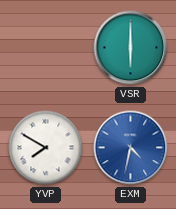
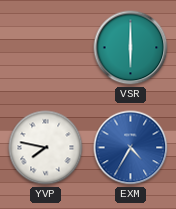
YVP: 7:50 -> 7:47 (46, 148)
EXM: 4:32 -> 4:35 (131, 148)
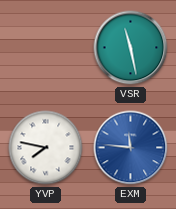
VSR: 6:00 -> 11:28 (131, 48)
EXM: 4:35 -> 11:46 (131, 148)
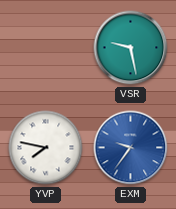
VSR: 11:28 -> 9:28 (131, 48)
EXM: 11:46 -> 9:36 (131, 148)
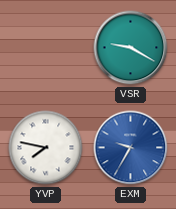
VSR: 9:28 -> 9:20 (131, 48)
EXM: 9:36 -> 9:35 (131, 148)
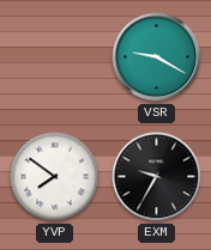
YVP: 7:47 -> 7:51 (55, 177)
EXM dial: blue -> black (157, 177)
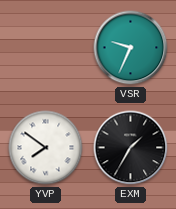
VSR: 9:20 -> 9:34 (131, 48)
EXM: 9:35 -> 1:35 (131, 148)
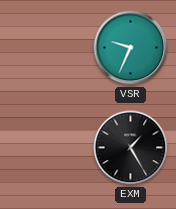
YVP: 7:51 -> none (46, 148)
EXM: 1:35 -> 1:25 (131, 148)
